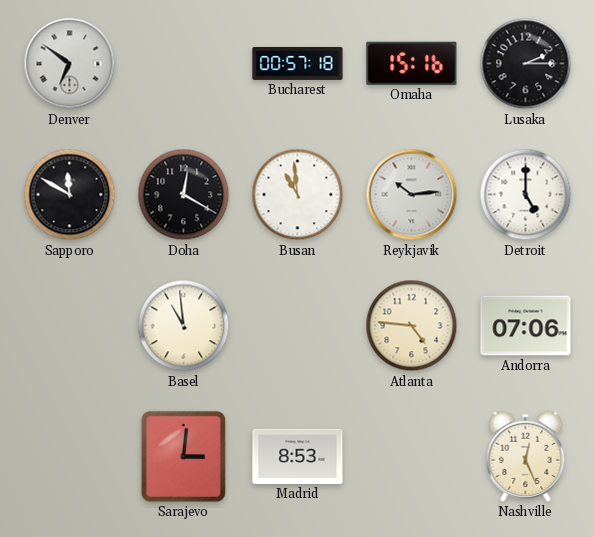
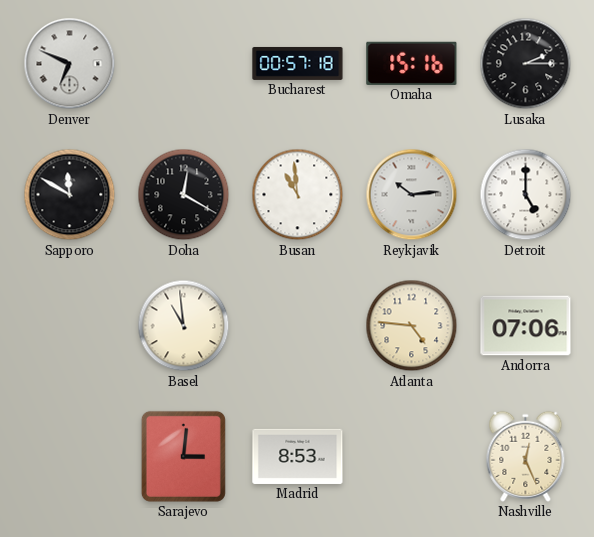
Denver: 6:51 -> 6:49 (70, 64)
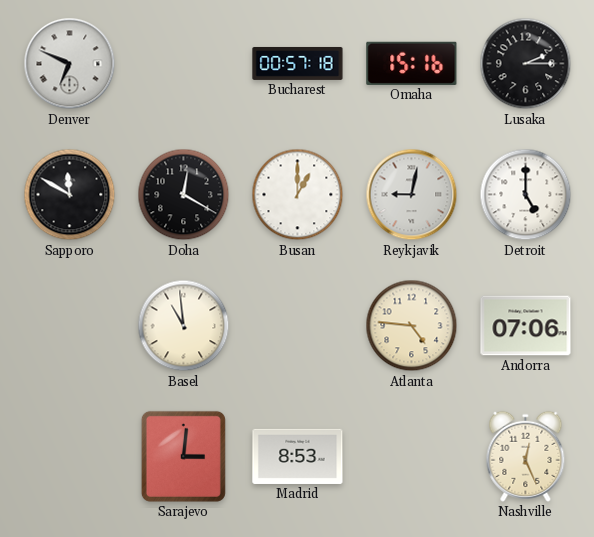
Busan: 10:59 -> 1:00 (298, 195)
Reykjavik: 10:14 -> 9:02 (412, 195)
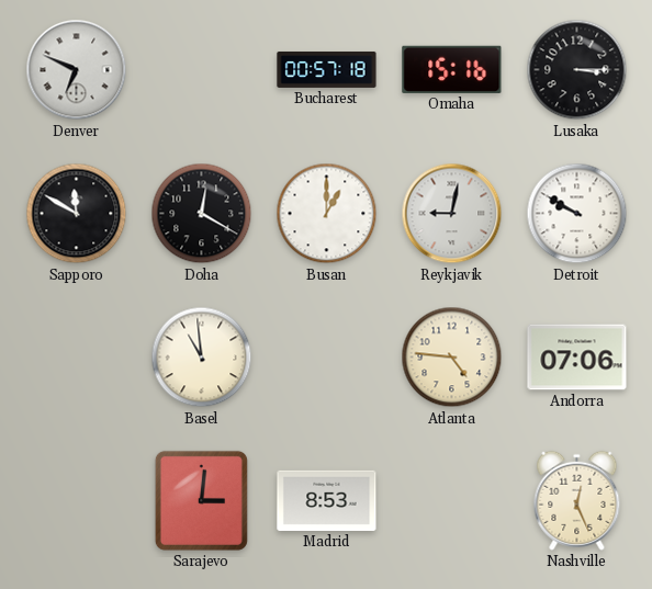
Lusaka: 2:15 -> 3:15 (577, 70)
Detroit: 5:00 -> 9:50 (577, 214)
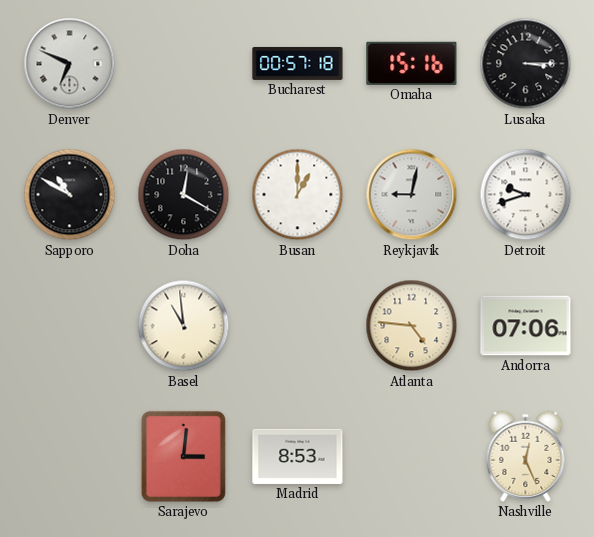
Sapporo: 11:50 -> 10:50 (70, 195)
Detroit: 9:50 -> 9:42 (526, 195)
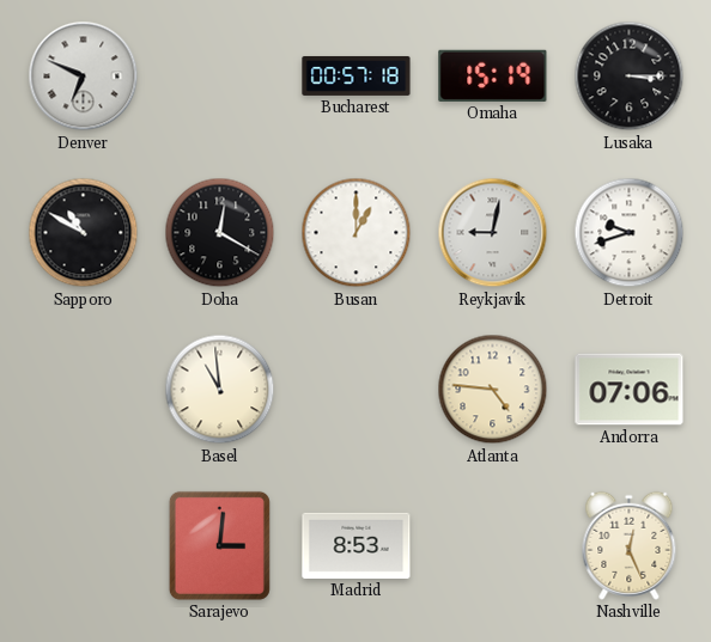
Omaha: 15:16 -> 15:19 (493, 75)
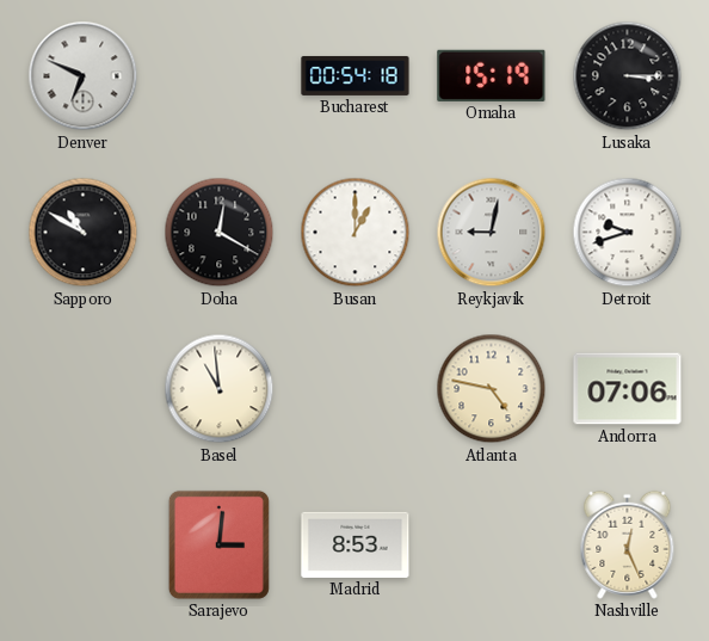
Bucharest: 00:57 -> 00:54 (356, 75)
Atlanta: 4:46 -> 4:47 (492, 389)
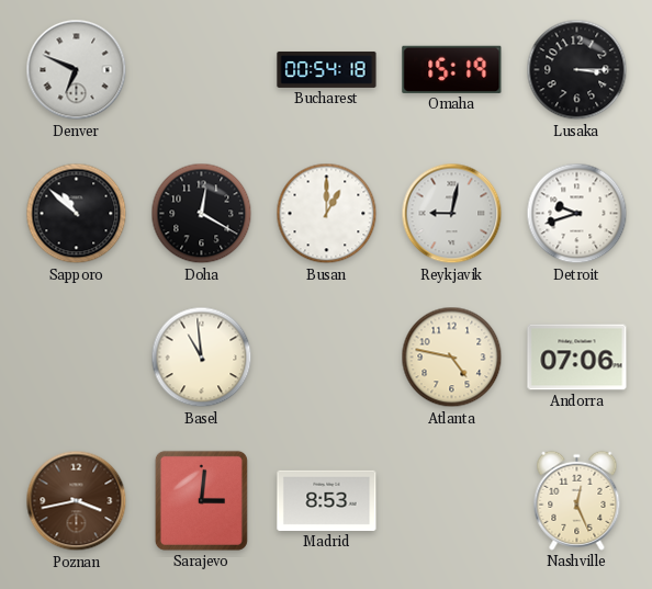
Sapporo: 10:50 -> 10:52 (77, 214)
Poznan: none -> 3:43 (77, 501)
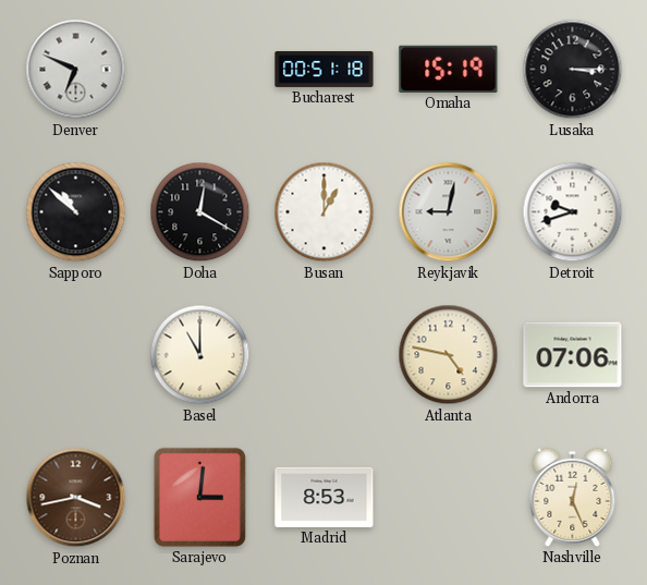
Bucharest: 00:54 -> 00:51 (325, 69)
Basel: 10:59 -> 11:00 (200, 355)
